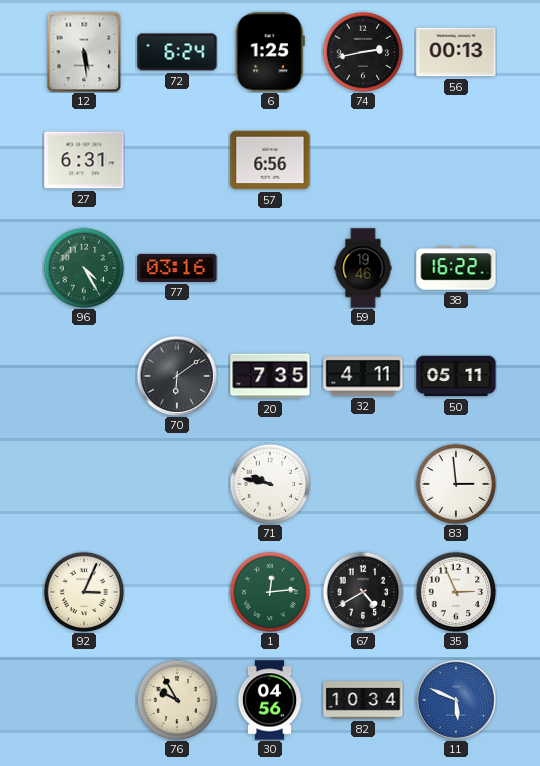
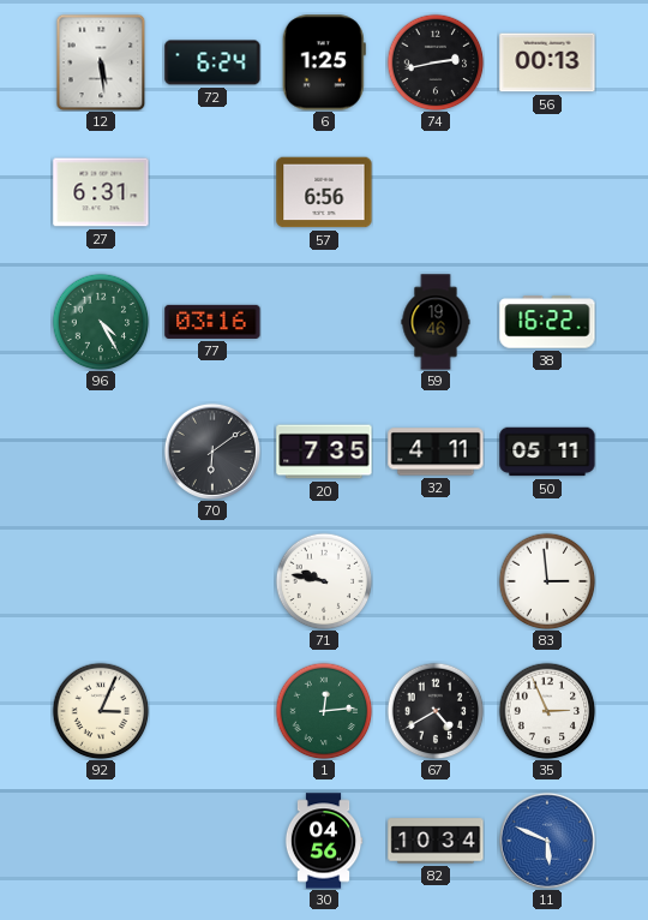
76: 9:55 -> none (177, 700)
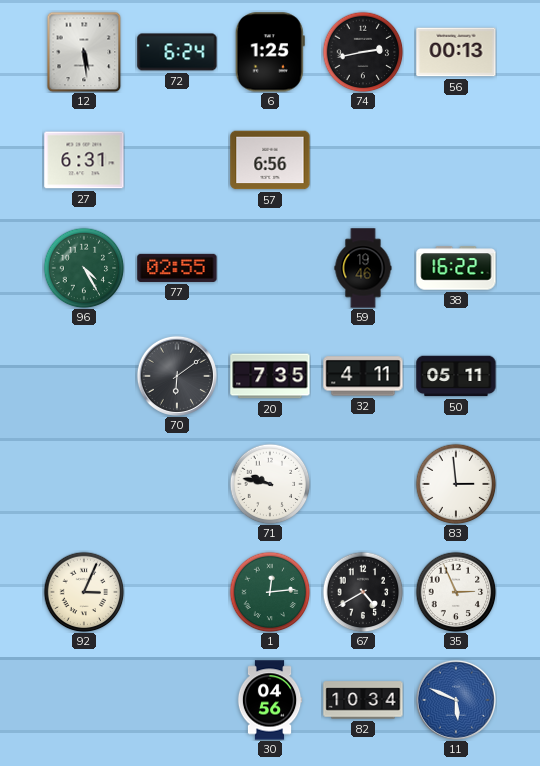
77: 03:16 -> 02:55 (177, 268)
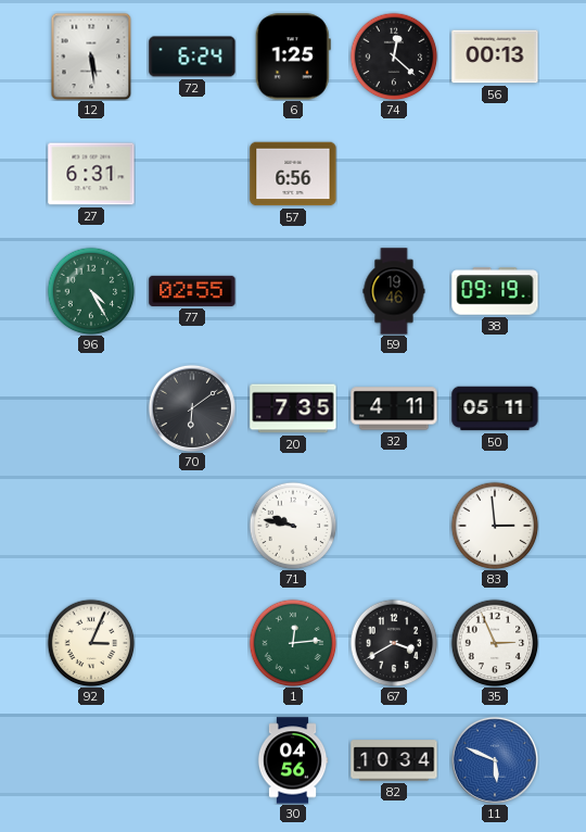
74: 2:43 -> 12:22 (394, 56)
38: 16:22 -> 09:19 (495, 291)
67: 4:40 -> 3:40 (394, 643)
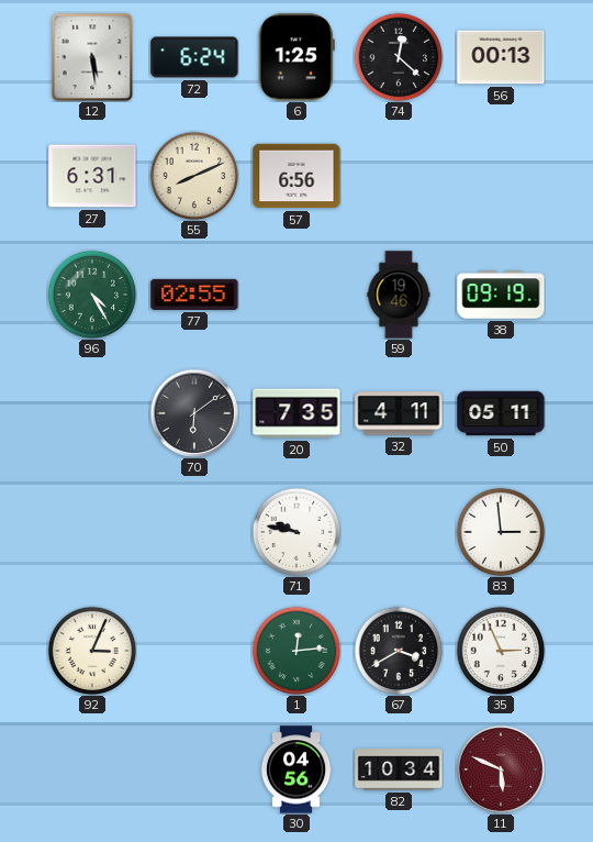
55: none -> 8:11 (194, 176)
11 dial: blue -> burgundy (501, 769)
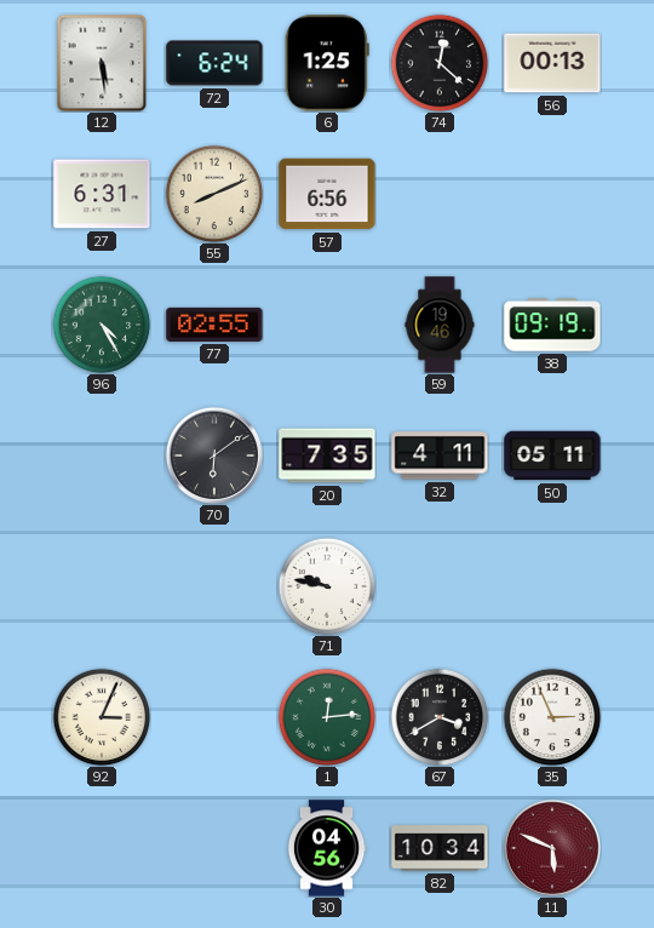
83: 2:59 -> none (501, 532)
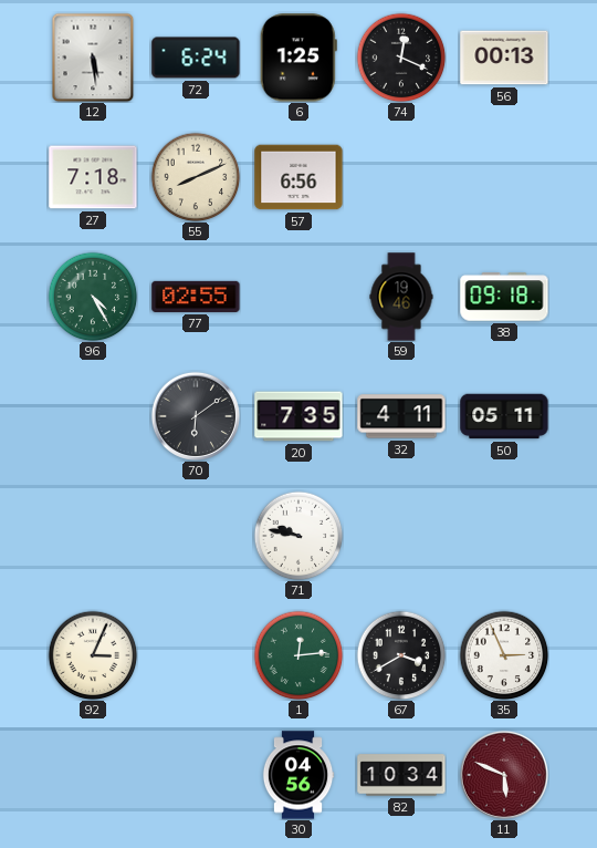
74: 12:22 -> 12:19 (401, 58)
27: 6:31 -> 7:18 (93, 177)
38: 09:19 -> 09:18 (504, 297)
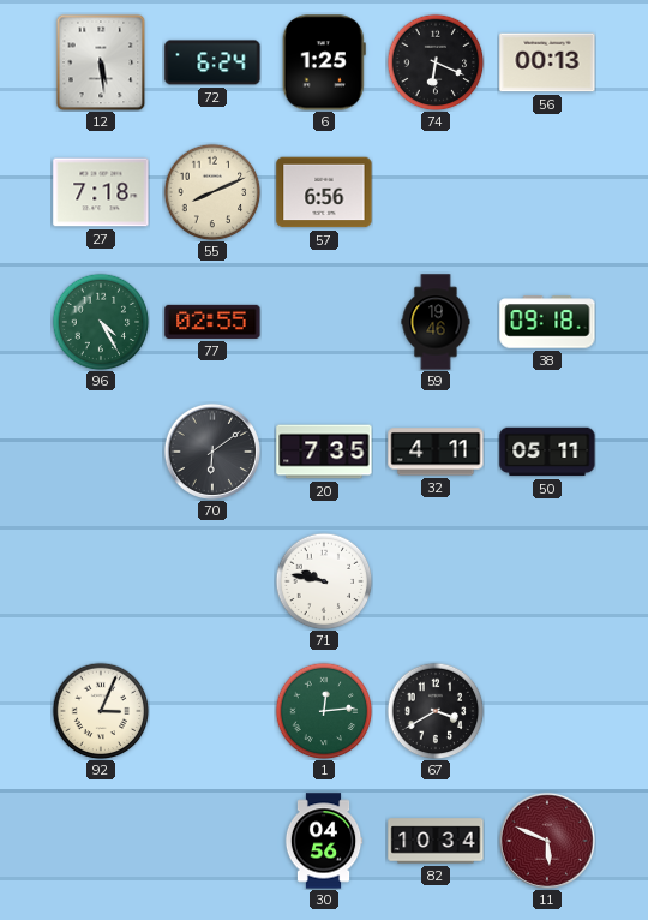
74: 12:19 -> 6:19 (436, 62)
35: 2:56 -> none (504, 655)
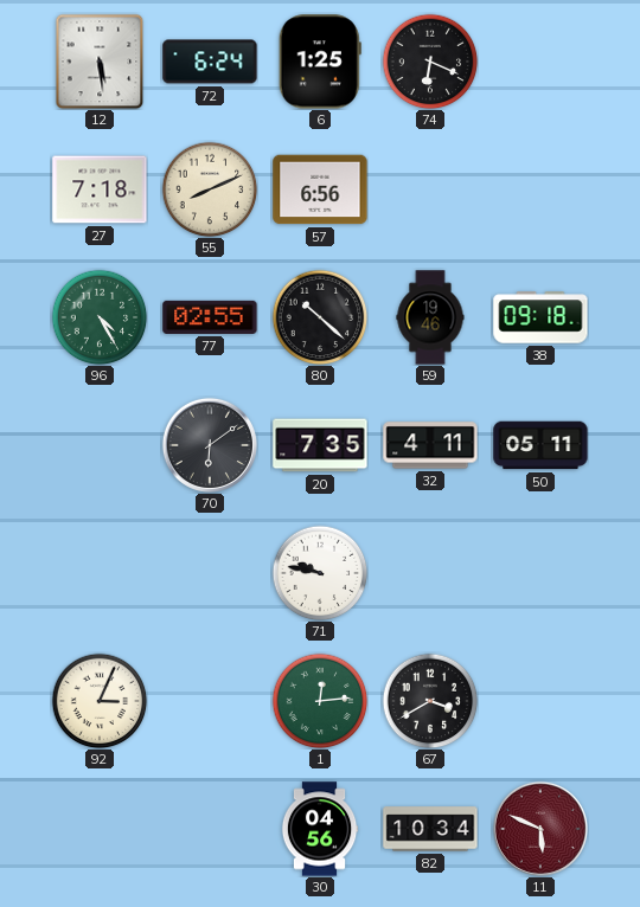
56: 00:13 -> none (547, 62)
80: none -> 10:22 (320, 317)
